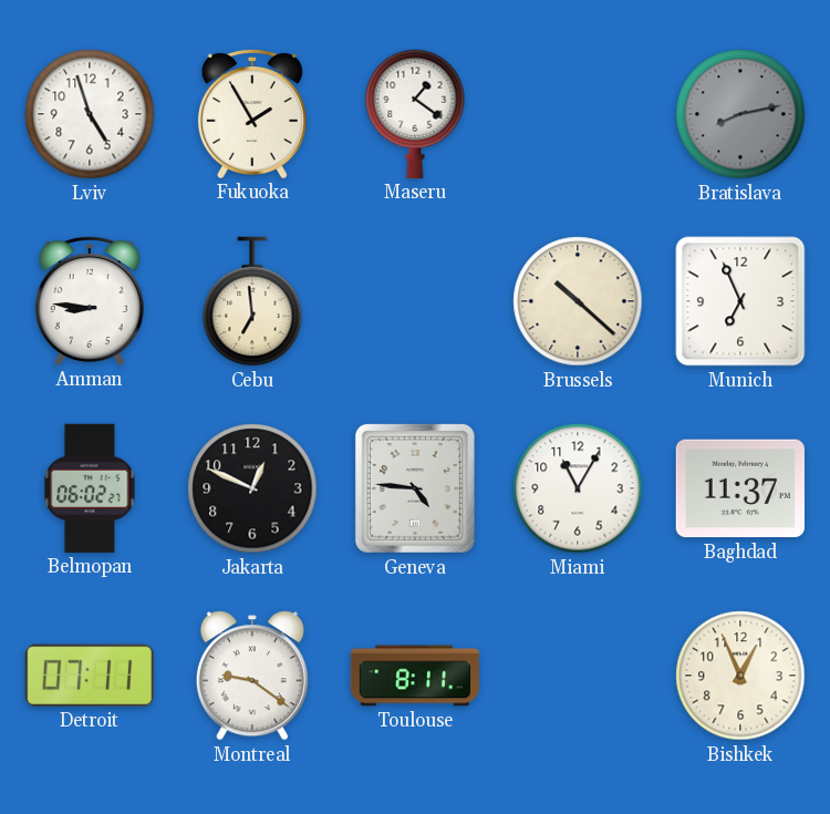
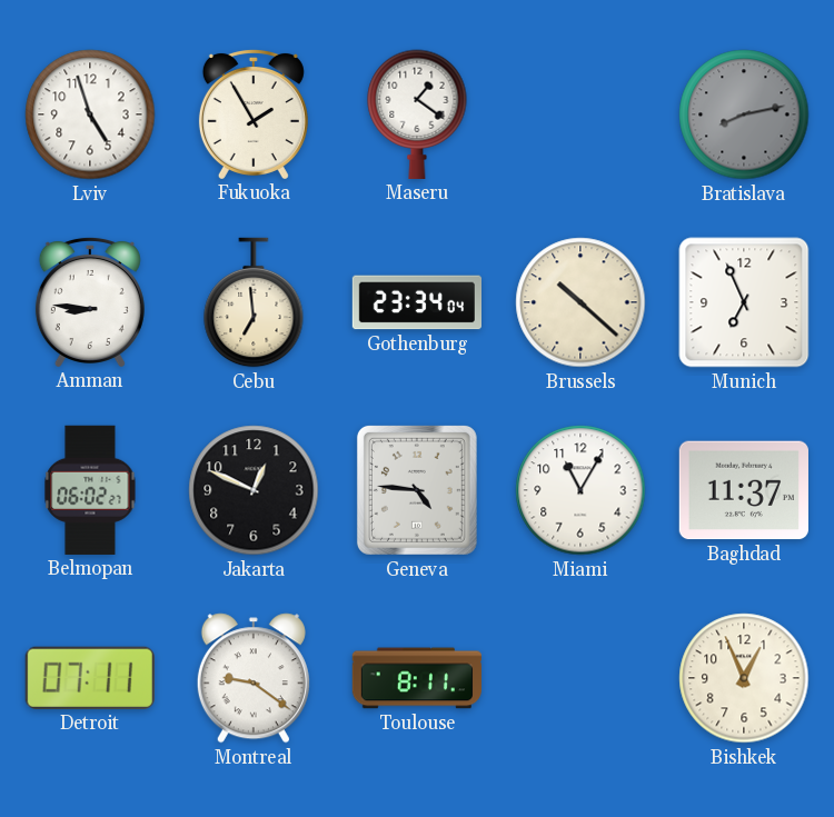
Gothenburg: none -> 23:34 (416, 302)
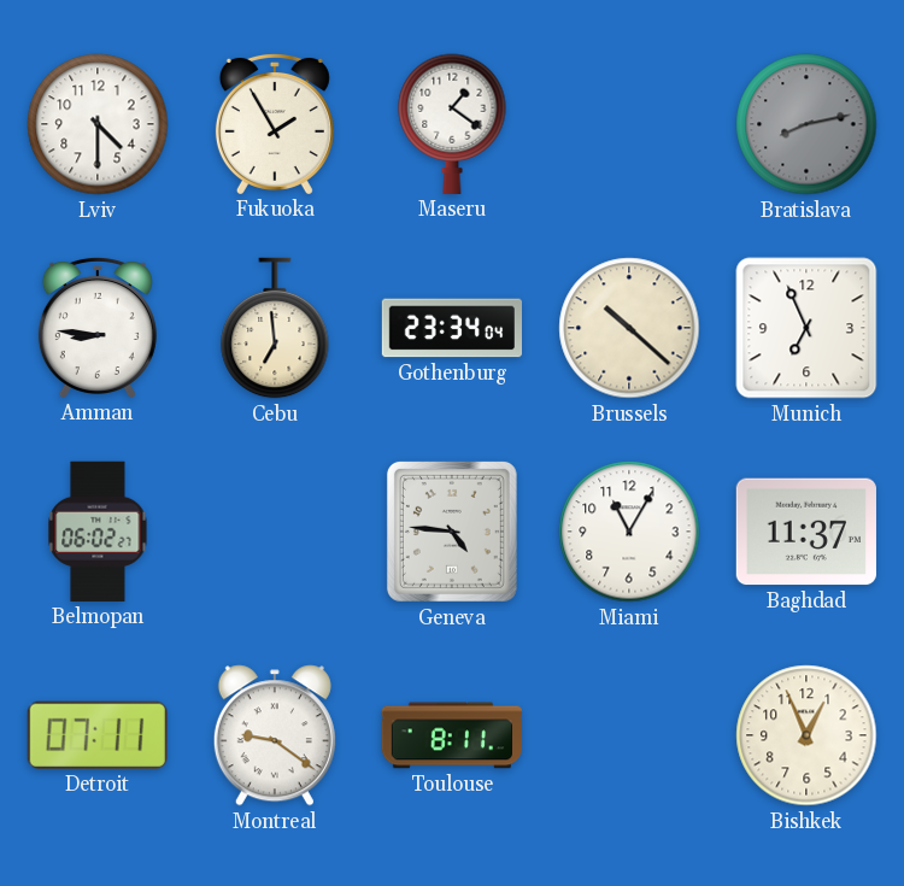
Lviv: 4:57 -> 4:30 (98, 124)
Jakarta: 12:49 -> none (254, 490)
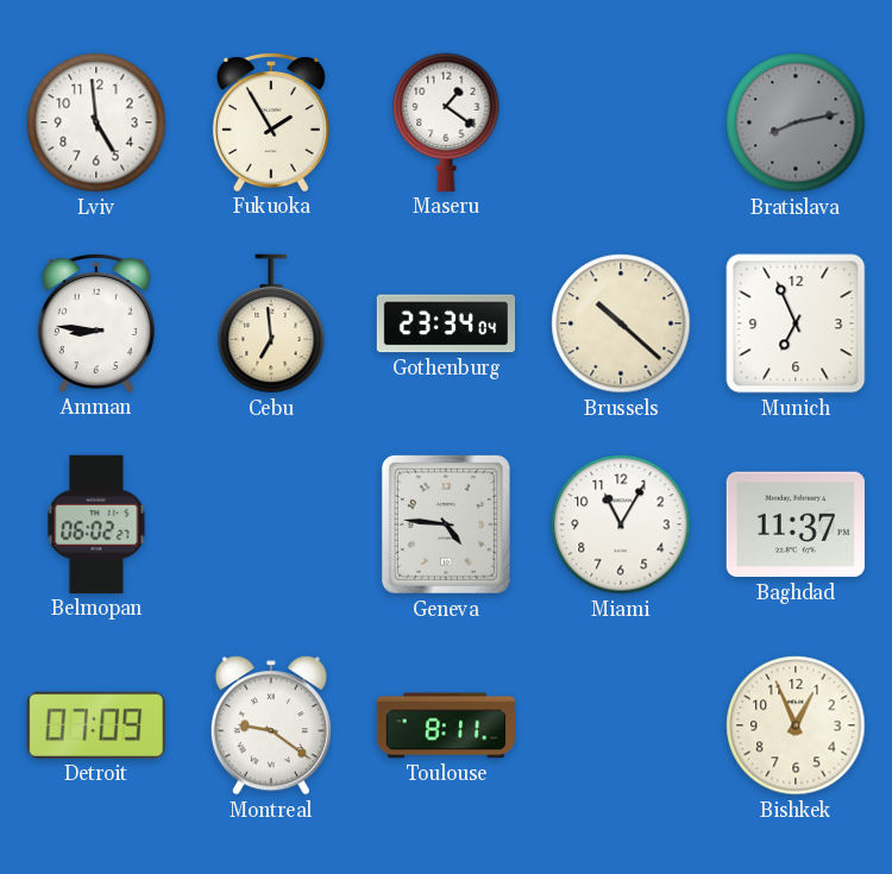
Lviv: 4:30 -> 4:59 (96, 122)
Detroit: 07:11 -> 07:09 (96, 725)
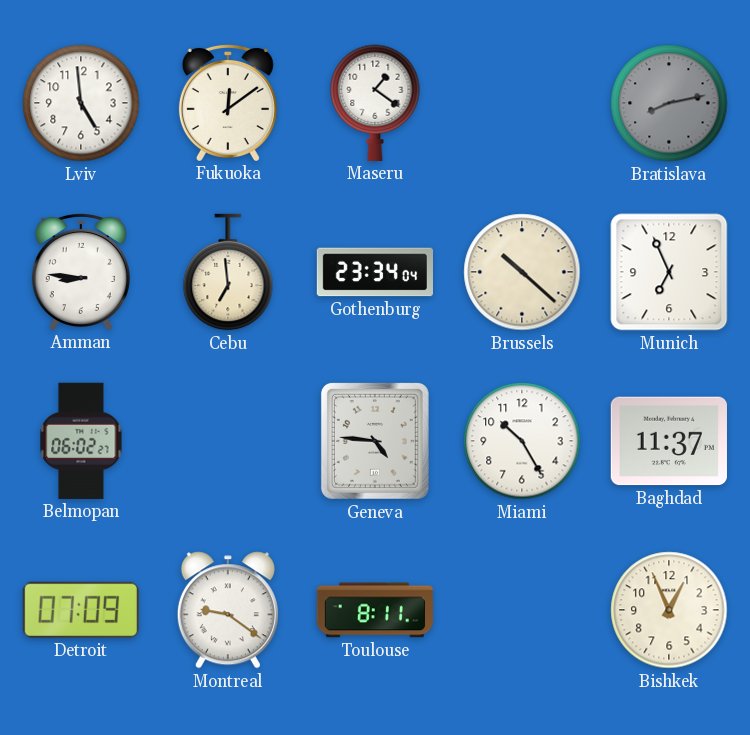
Fukuoka: 1:55 -> 12:09 (228, 102)
Miami: 11:05 -> 10:25 (522, 441)
